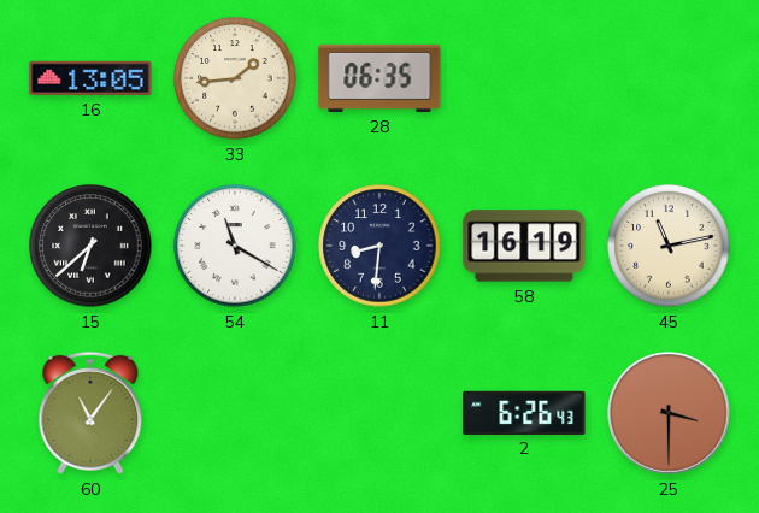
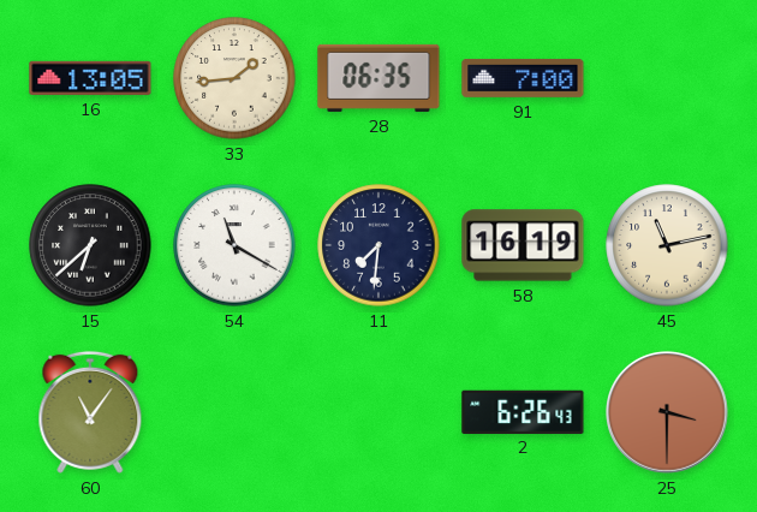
91: none -> 7:00 (523, 78)
11: 8:31 -> 7:31 (378, 245)
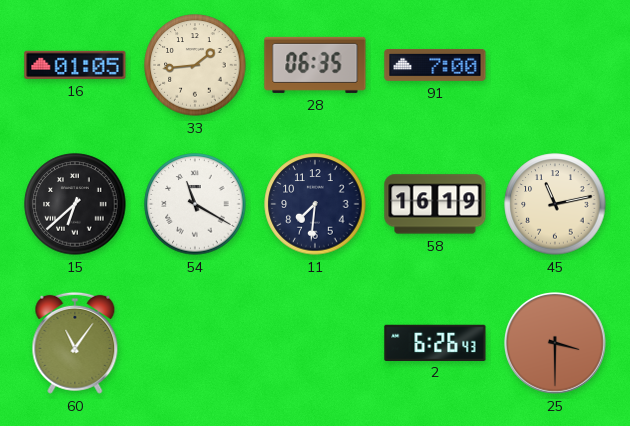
16: 13:05 -> 01:05 (75, 65)
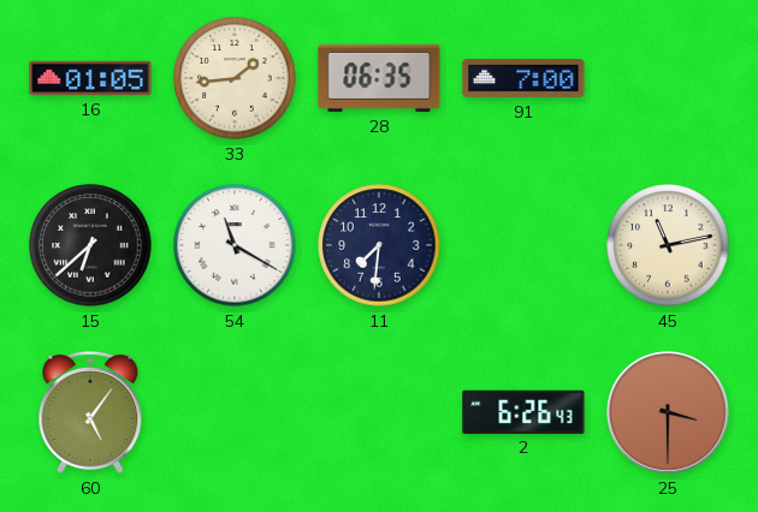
58: 16:19 -> none (435, 204)
60: 11:06 -> 5:06 (90, 412)
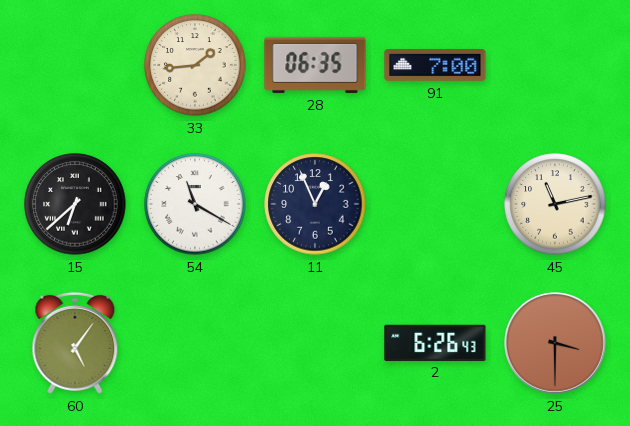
16: 01:05 -> none (90, 78)
11: 7:31 -> 12:56 (315, 204)
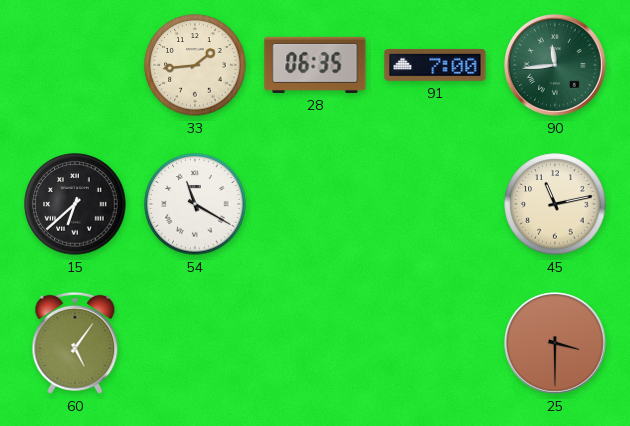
90: none -> 11:44 (556, 66)
11: 12:56 -> none (315, 204)
2: 6:26 -> none (435, 342)
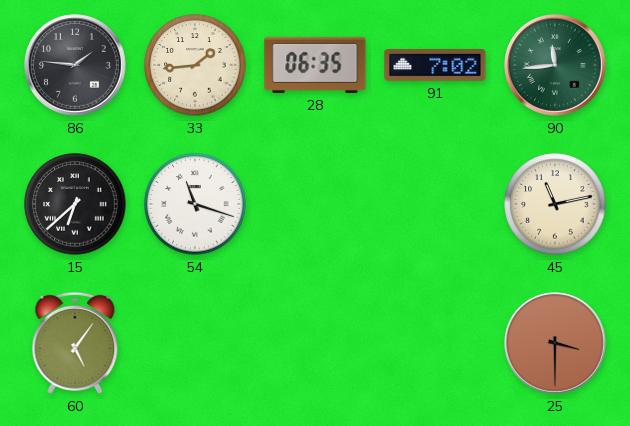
86: none -> 1:46 (76, 66)
91: 7:00 -> 7:02 (435, 65)
54: 11:20 -> 11:18 (195, 204)
